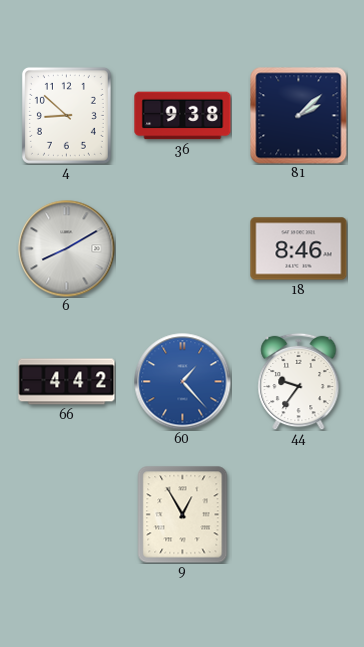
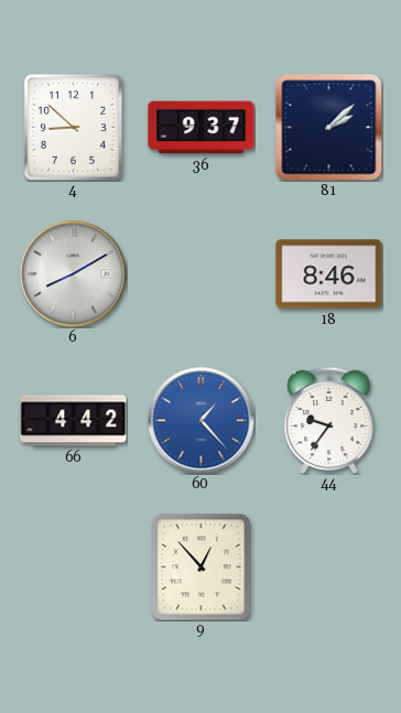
36: 9:38 -> 9:37 (202, 128)
9: 12:55 -> 12:53 (202, 568)
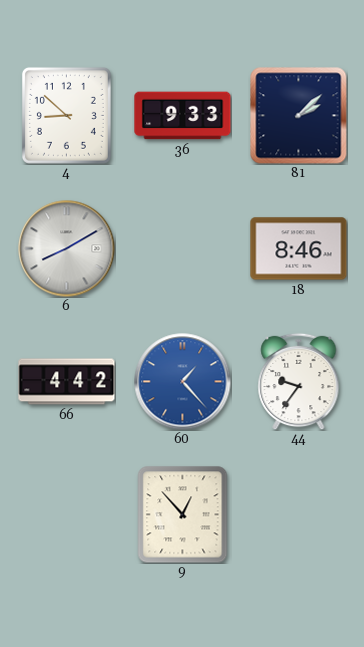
36: 9:37 -> 9:33 (183, 116)
